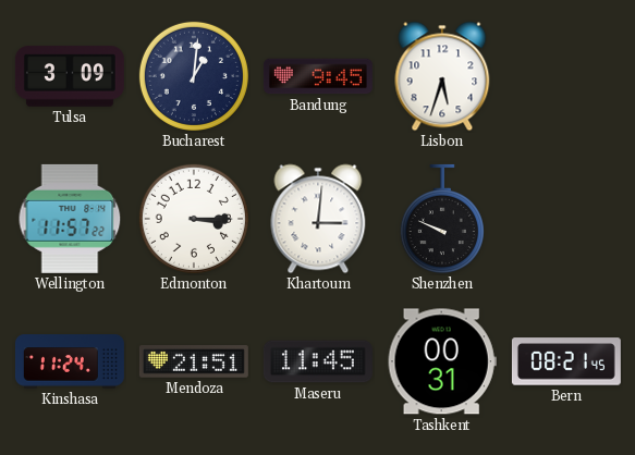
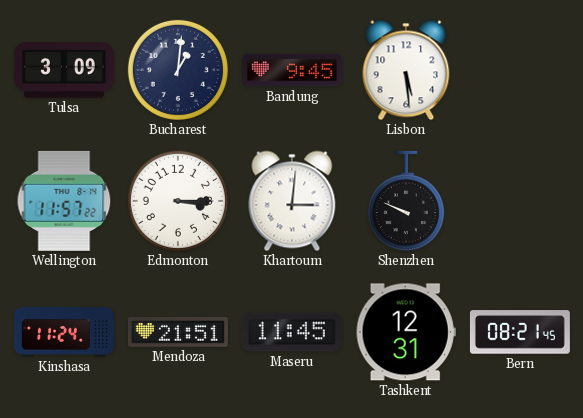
Lisbon: 5:33 -> 5:29 (406, 70)
Tashkent: 00:31 -> 12:31 (406, 332)
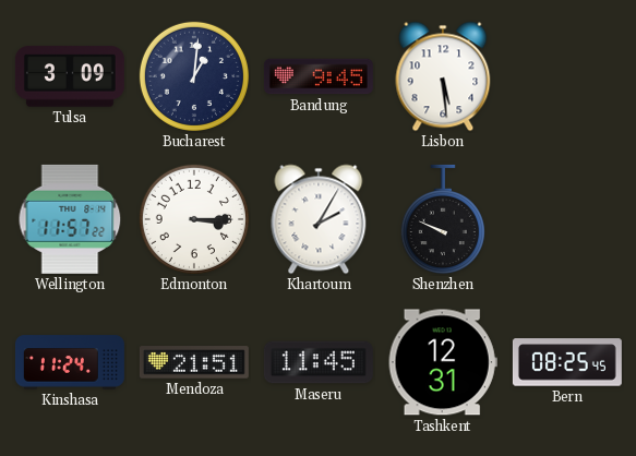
Khartoum: 3:01 -> 2:05 (319, 219)
Bern: 08:21 -> 08:25 (567, 362)
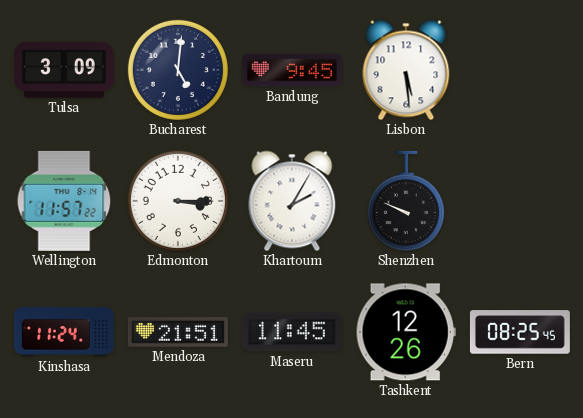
Bucharest: 1:01 -> 5:01 (178, 70)
Tashkent: 12:31 -> 12:26 (406, 332)
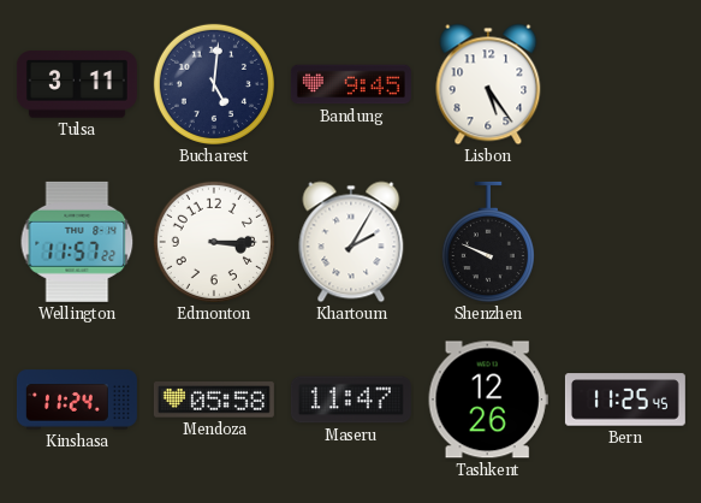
Tulsa: 3:09 -> 3:11 (77, 84)
Lisbon: 5:29 -> 5:24 (488, 84)
Mendoza: 21:51 -> 05:58 (214, 400)
Maseru: 11:45 -> 11:47 (351, 400)
Bern: 08:25 -> 11:25 (625, 400)
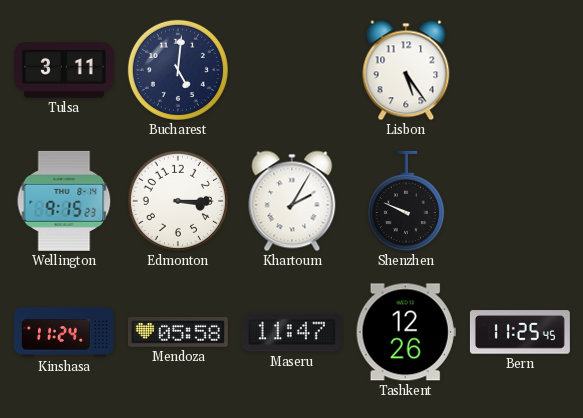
Bandung: 9:45 -> none (351, 84)
Wellington: 11:57 -> 9:15 (64, 201)
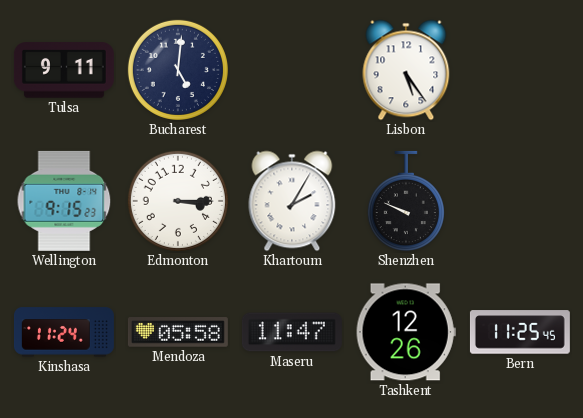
Tulsa: 3:11 -> 9:11 (64, 70)
